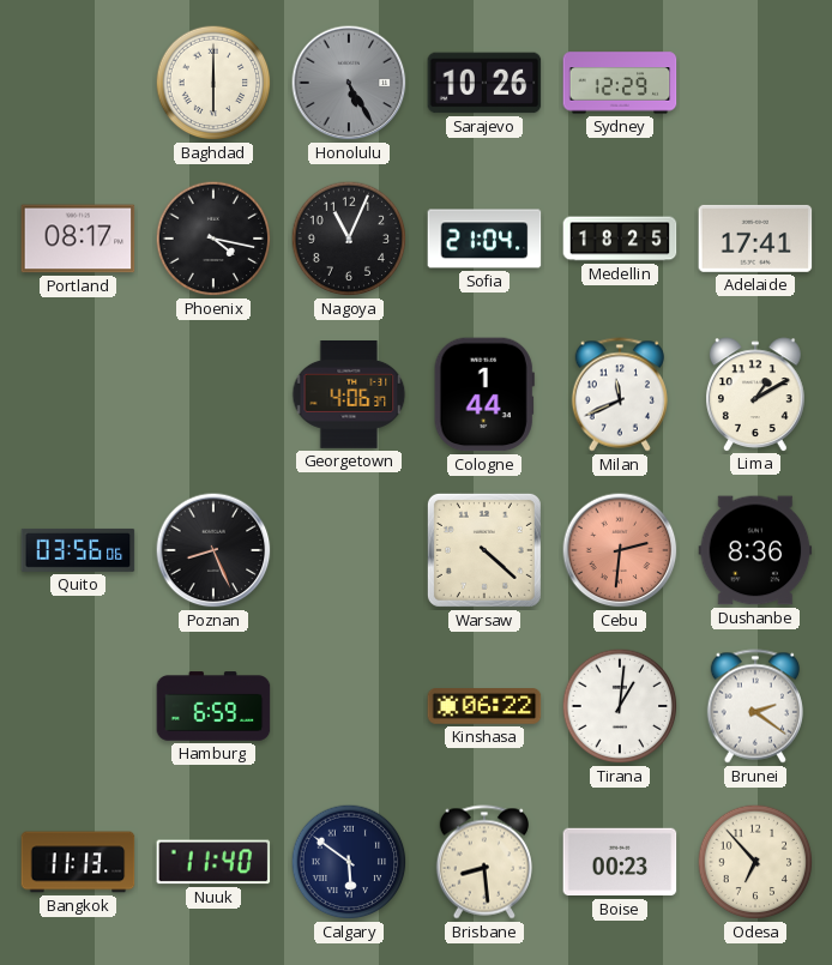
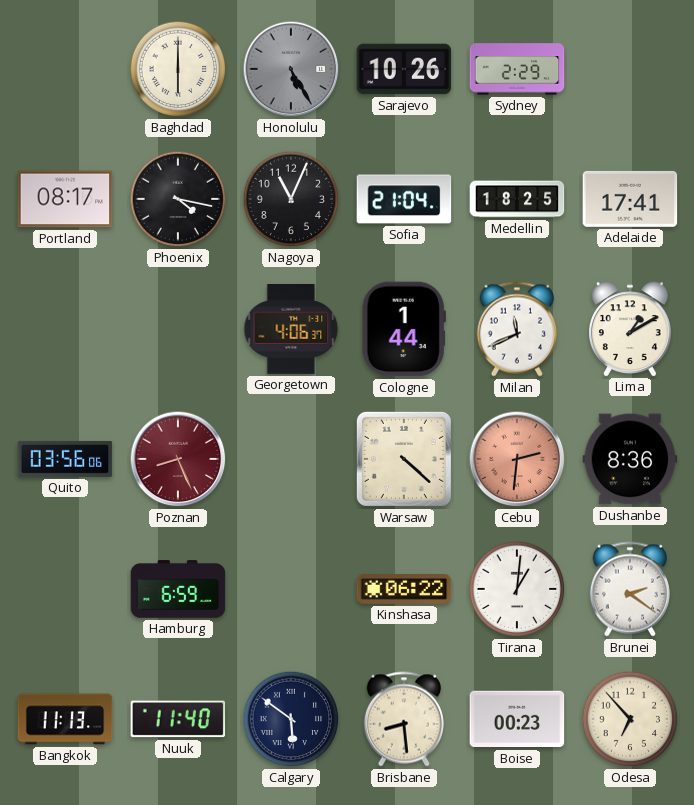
Sydney: 12:29 -> 2:29 (517, 69)
Poznan dial: black -> burgundy (178, 459)
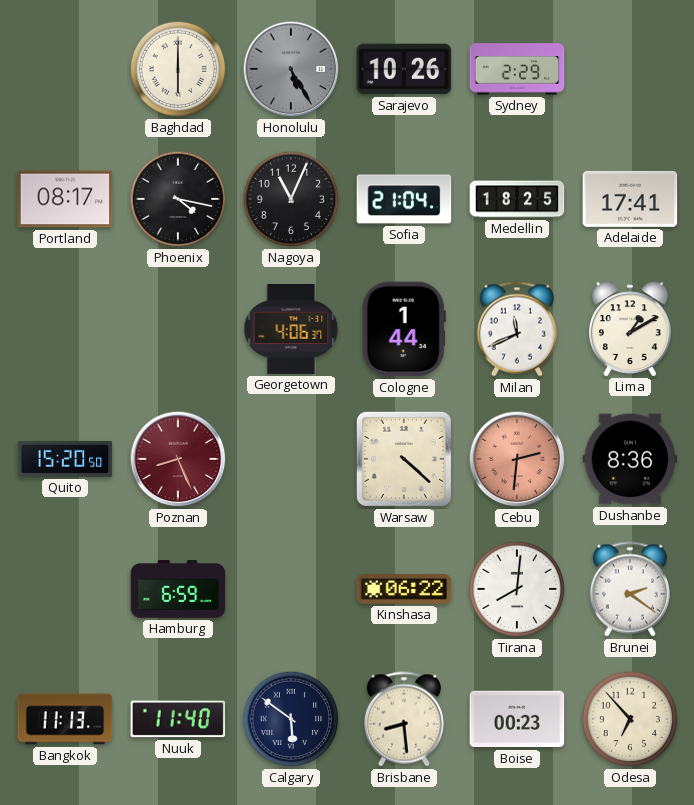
Quito: 03:56 -> 15:20 (65, 459)
Tirana: 1:01 -> 8:01 (517, 589)
